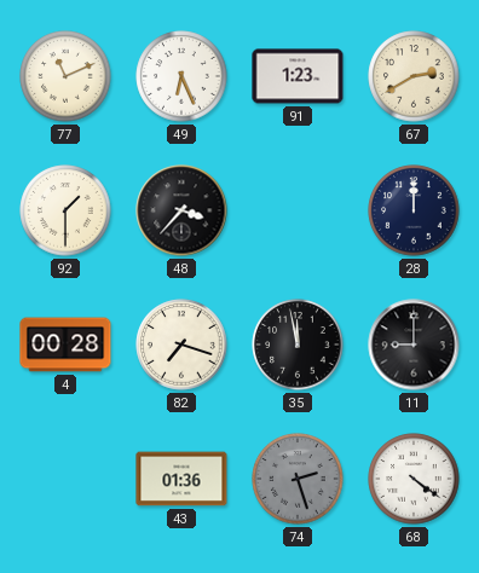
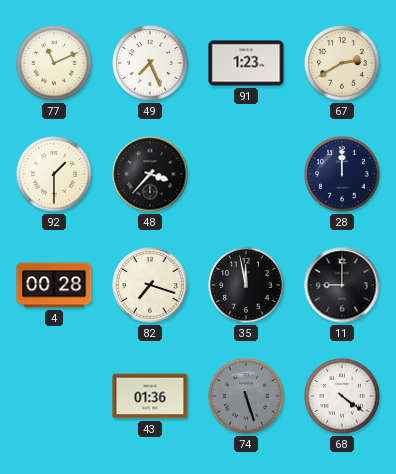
49: 6:26 -> 7:26 (150, 63)
74: 2:27 -> 5:27 (246, 396)
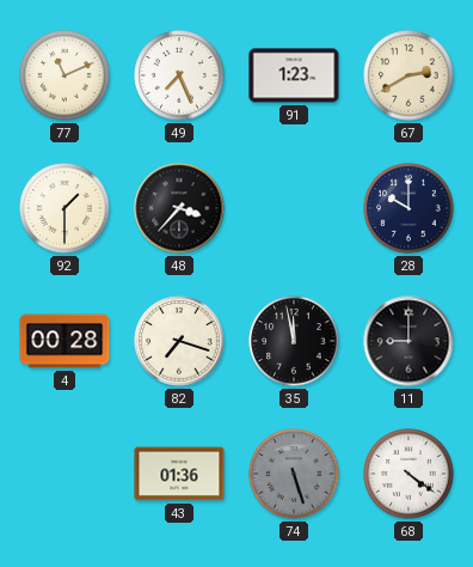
28: 12:00 -> 10:00 (408, 208)
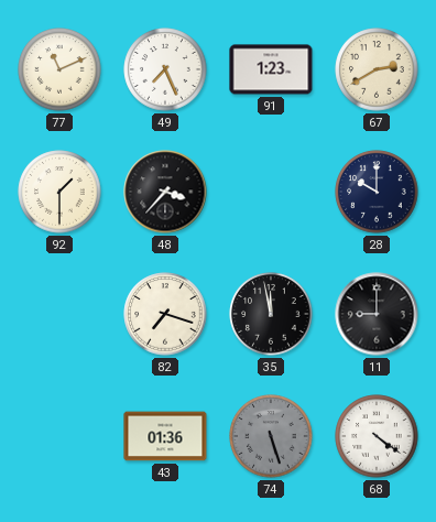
4: 00:28 -> none (64, 341)
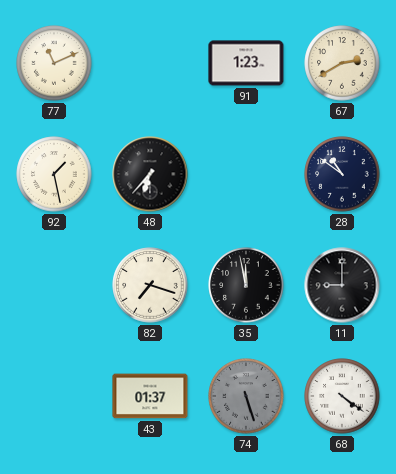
49: 7:26 -> none (165, 69)
92: 1:30 -> 1:28 (54, 174)
48: 3:37 -> 6:37 (150, 174)
28: 10:00 -> 10:51 (342, 174)
43: 01:36 -> 01:37 (150, 396)
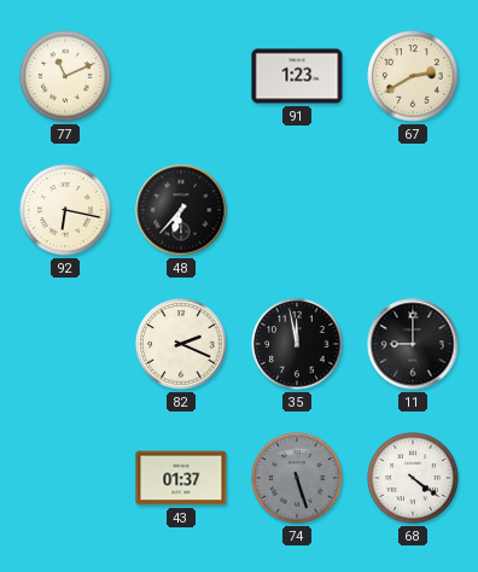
92: 1:28 -> 6:17 (65, 210)
28: 10:51 -> none (342, 174)
82: 7:18 -> 2:19 (181, 344)
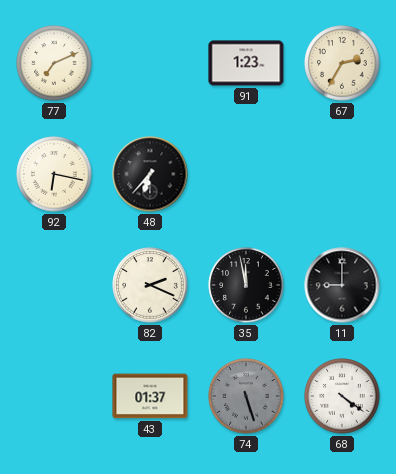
77: 11:11 -> 7:11 (54, 63)
67: 2:40 -> 2:35 (342, 63)
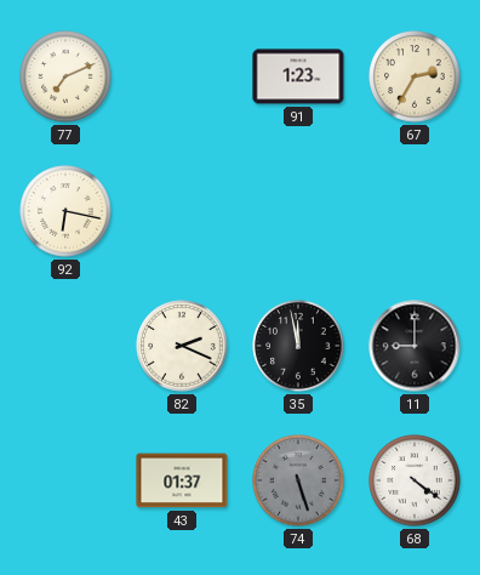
48: 6:37 -> none (150, 174)
